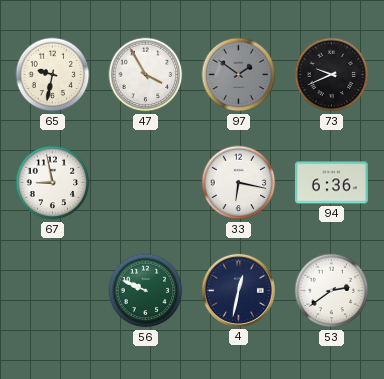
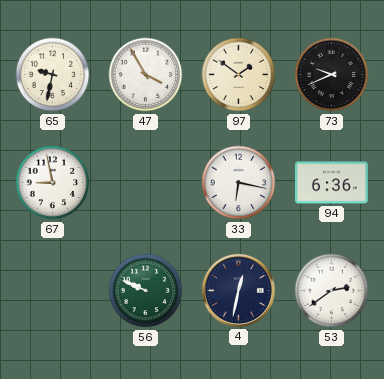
97 dial: grey -> cream (239, 75)
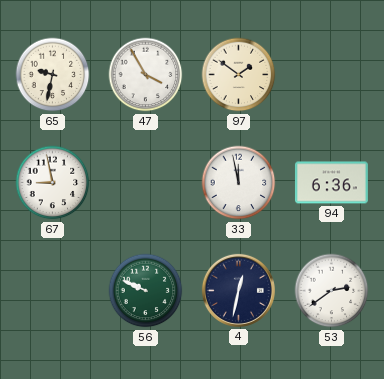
73: 9:41 -> none (332, 75)
33: 6:17 -> 11:58 (239, 183)
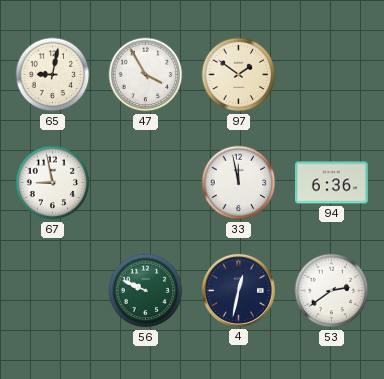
65: 9:32 -> 9:02 (53, 75)
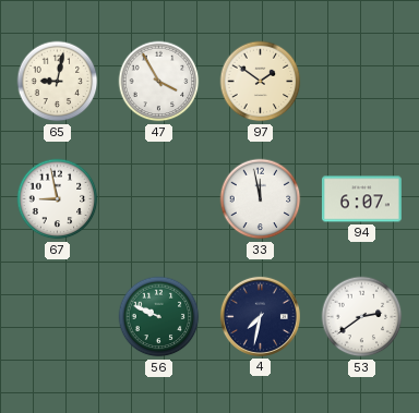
94: 6:36 -> 6:07 (361, 199)
4: 12:32 -> 7:32 (260, 316)
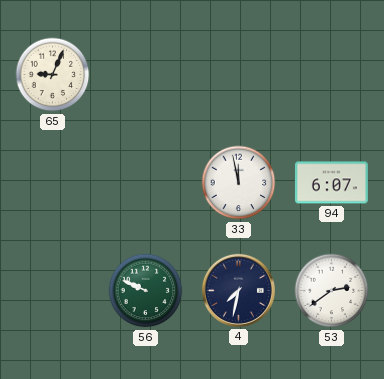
65: 9:02 -> 9:04 (53, 75)
47: 3:55 -> none (159, 82)
97: 1:51 -> none (261, 82)
67: 8:58 -> none (58, 199)
